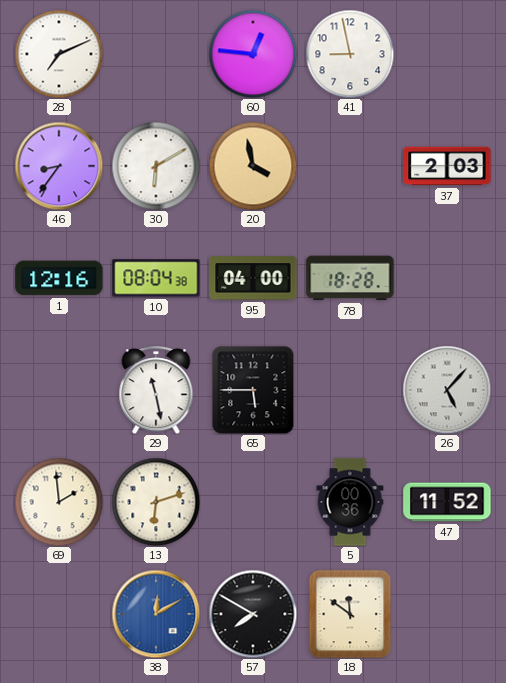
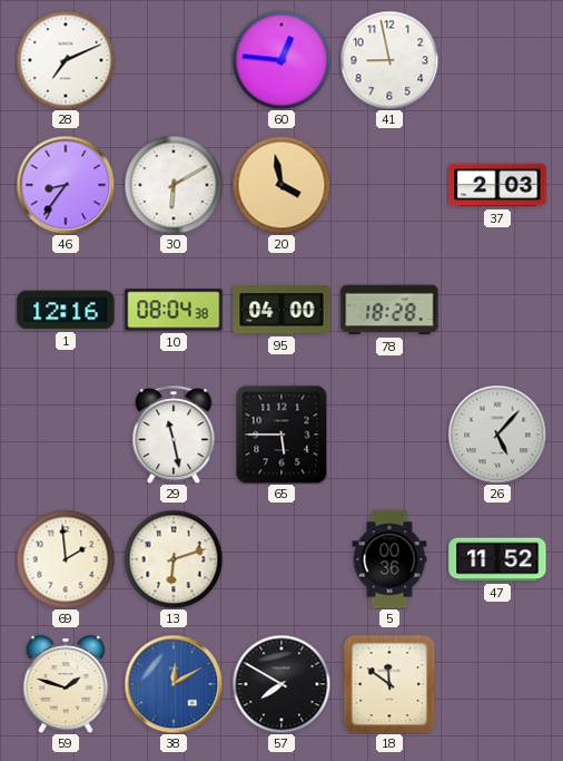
59: none -> 1:48 (66, 684)
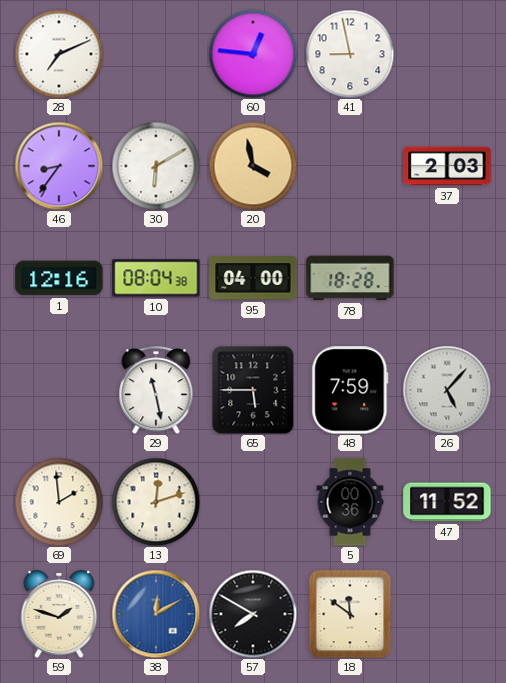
48: none -> 7:59 (350, 390)
13: 6:12 -> 12:12 (156, 502)
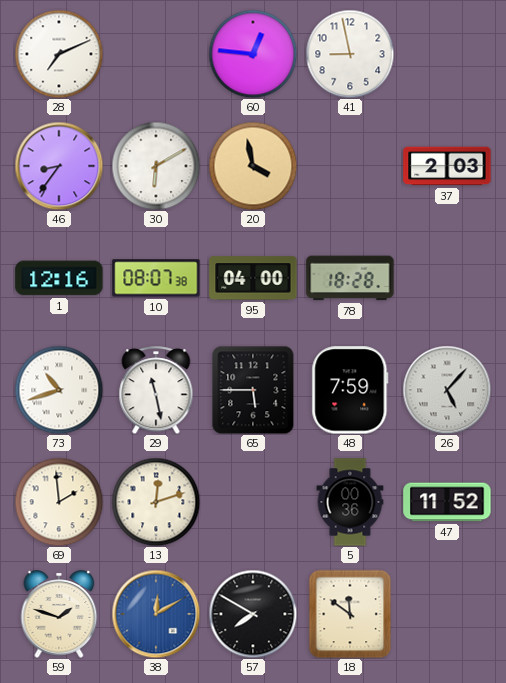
10: 08:04 -> 08:07 (156, 278)
73: none -> 10:42 (59, 390)
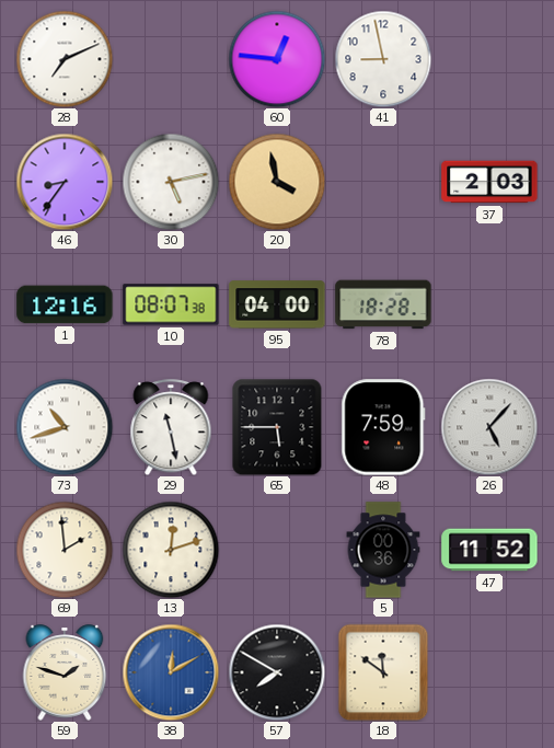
30: 6:10 -> 5:13 (171, 182)
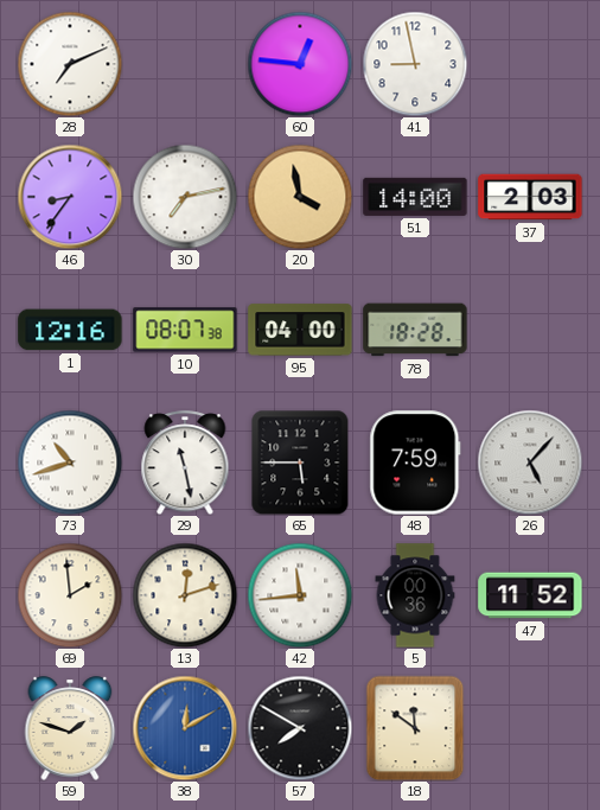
30: 5:13 -> 7:13 (185, 197)
51: none -> 14:00 (415, 197)
42: none -> 11:44 (300, 595)
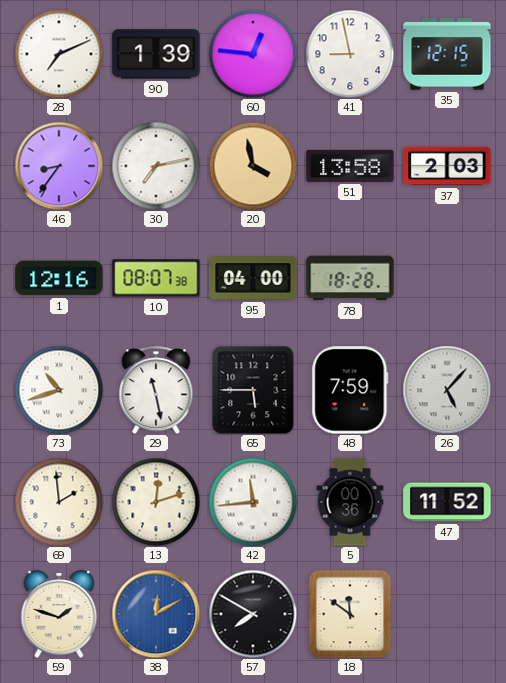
90: none -> 1:39 (156, 54)
35: none -> 12:15 (447, 54)
51: 14:00 -> 13:58 (350, 166)
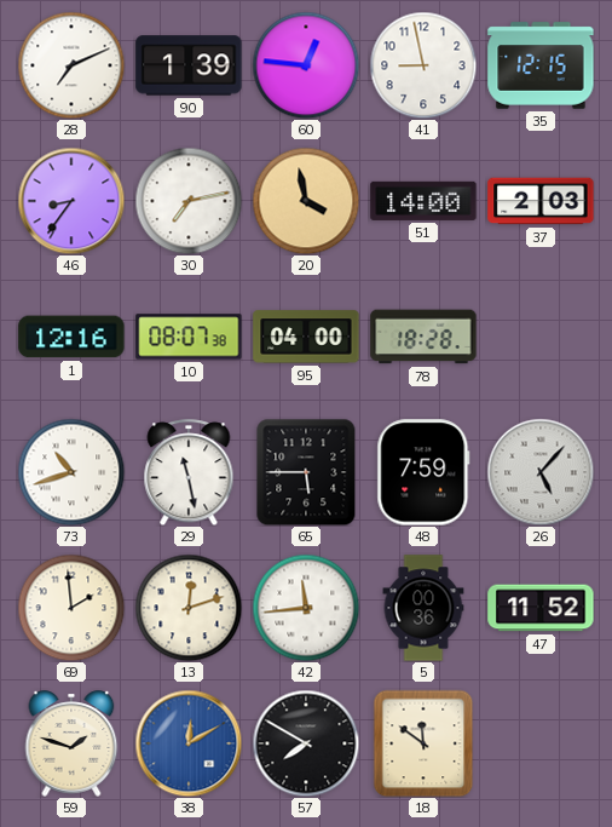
51: 13:58 -> 14:00 (423, 201)
